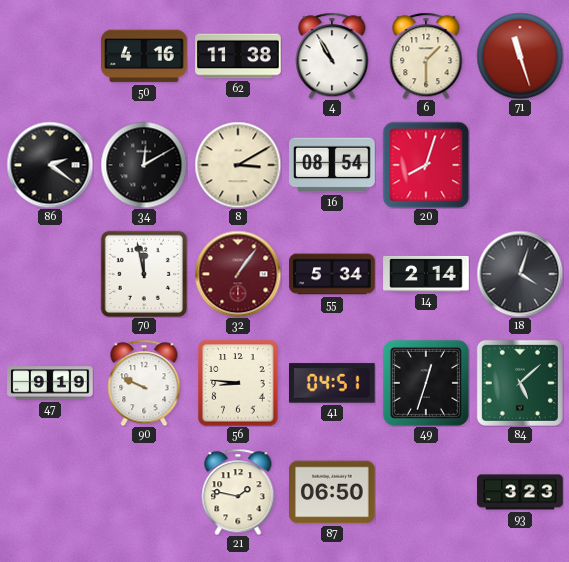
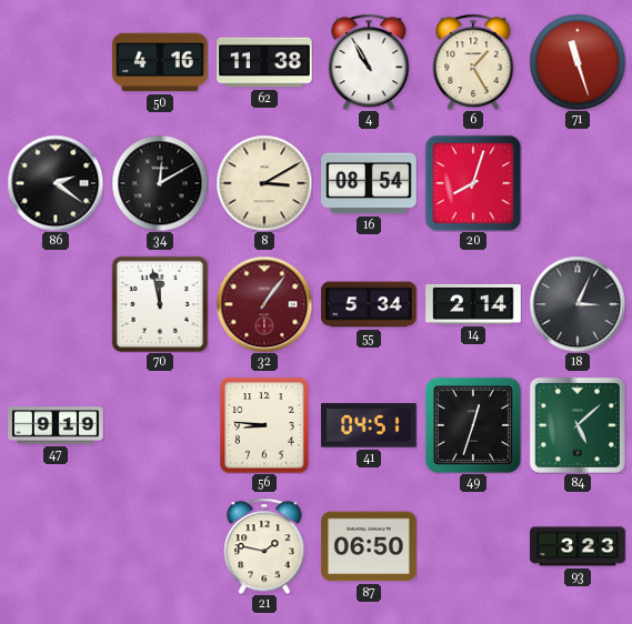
6: 1:30 -> 1:25 (473, 62)
18: 4:03 -> 3:04 (578, 304)
90: 9:49 -> none (144, 383)
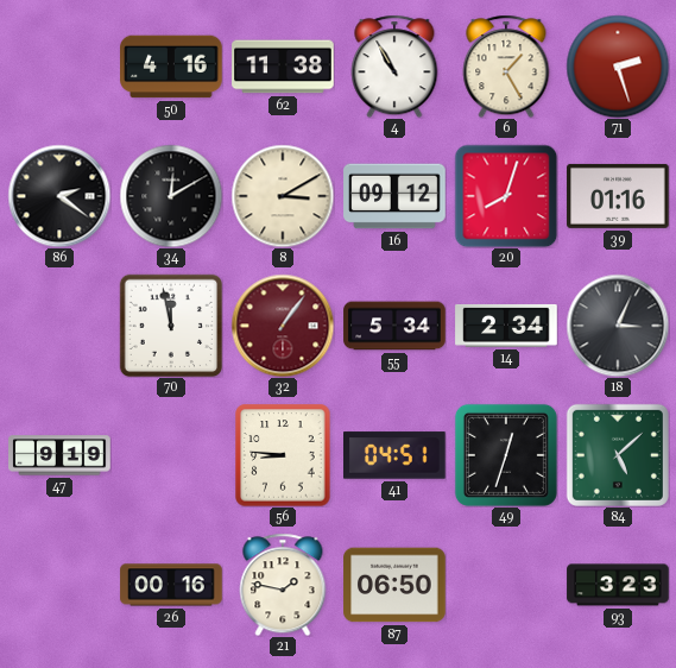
71: 11:27 -> 2:27 (618, 67)
16: 08:54 -> 09:12 (394, 196)
39: none -> 01:16 (618, 196)
14: 2:14 -> 2:34 (506, 326)
26: none -> 00:16 (171, 585)
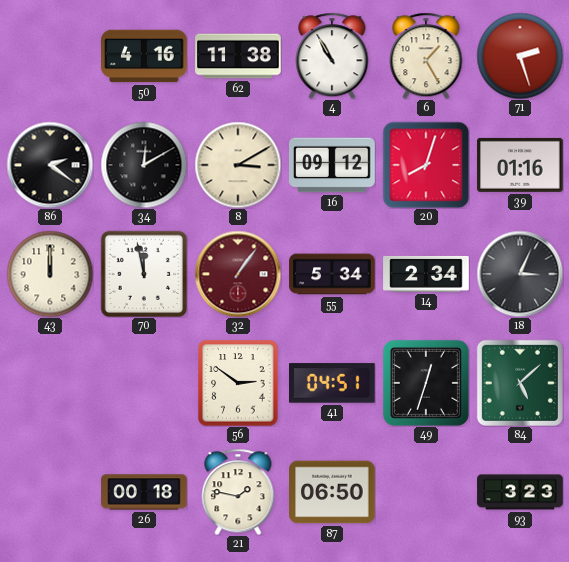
43: none -> 12:00 (50, 274)
47: 9:19 -> none (59, 455)
56: 8:46 -> 2:51 (238, 383)
26: 00:16 -> 00:18 (144, 492)
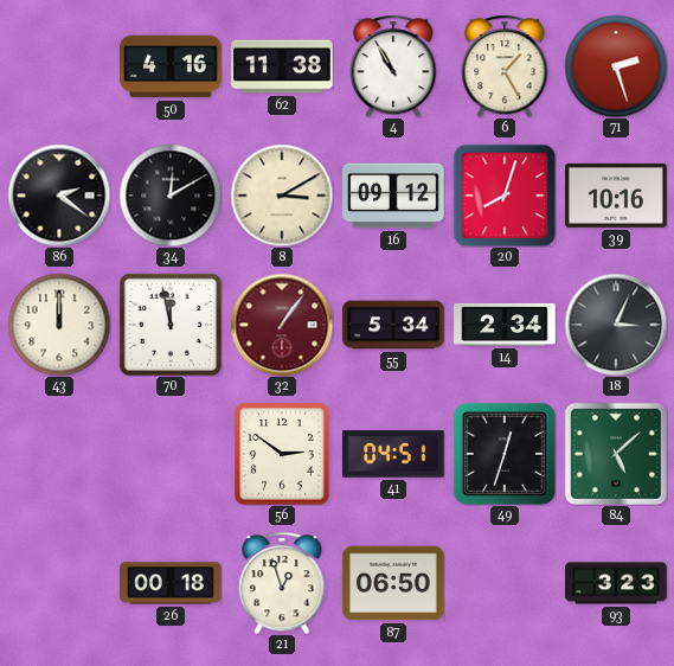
39: 01:16 -> 10:16 (616, 196)
21: 1:47 -> 12:57 (282, 583)
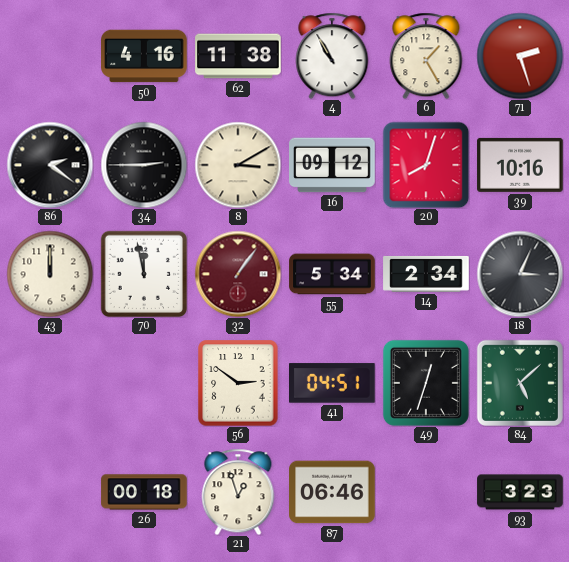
34: 12:10 -> 2:45 (144, 165)
87: 06:50 -> 06:46 (332, 492)
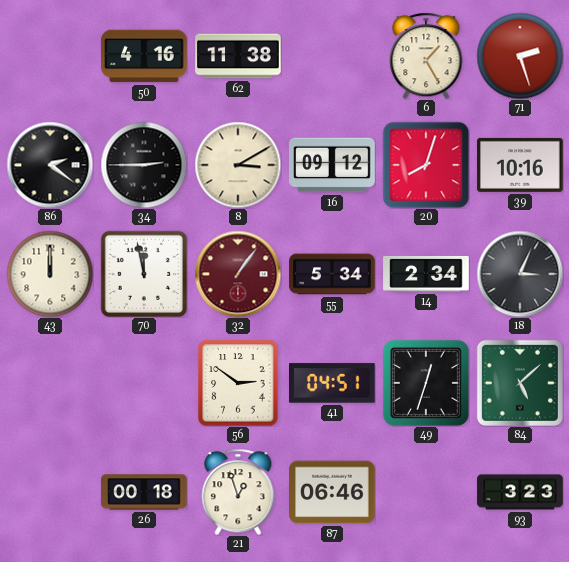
4: 10:55 -> none (332, 56)
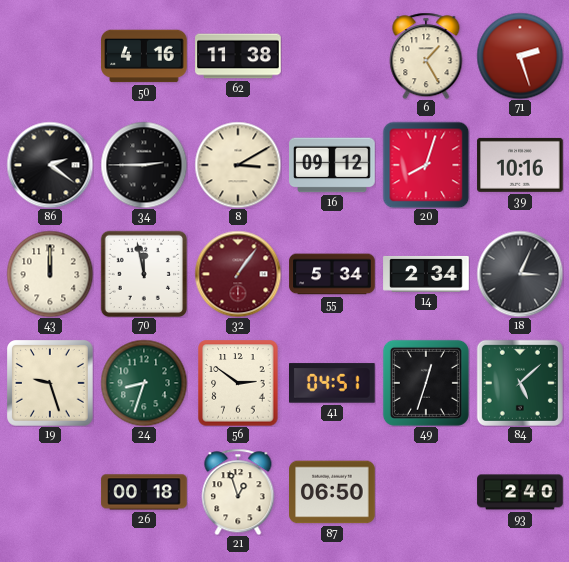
19: none -> 9:27 (51, 384)
24: none -> 8:33 (144, 383)
87: 06:46 -> 06:50 (332, 492)
93: 3:23 -> 2:40 (520, 492)
